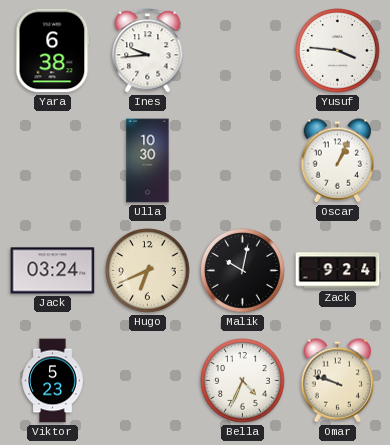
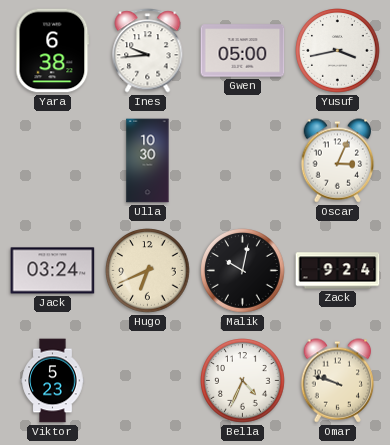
Gwen: none -> 05:00 (243, 51)
Yusuf: 3:46 -> 3:43 (338, 51)
Oscar: 1:04 -> 3:04 (338, 161)
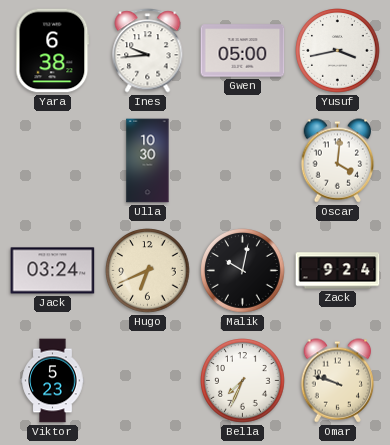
Oscar: 3:04 -> 4:01 (338, 161)
Bella: 4:34 -> 7:34 (243, 381)
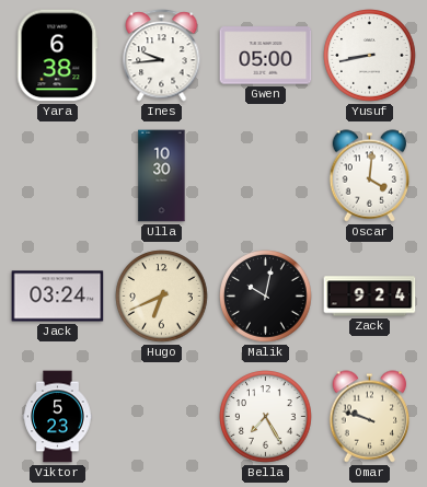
Yusuf: 3:43 -> 8:43 (370, 56)
Bella: 7:34 -> 7:25 (266, 417)
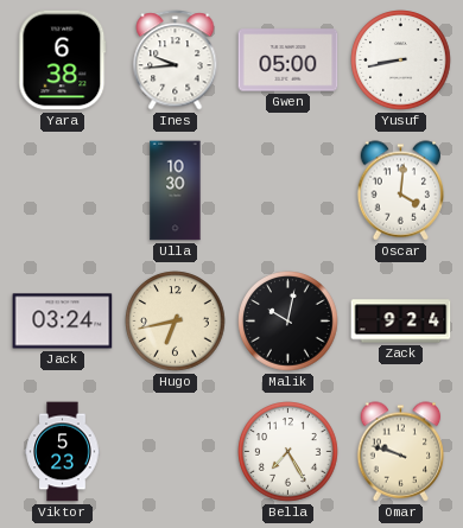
Hugo: 6:41 -> 6:43 (176, 322)
